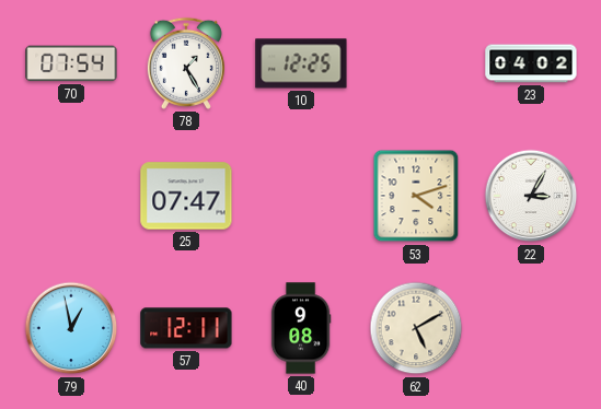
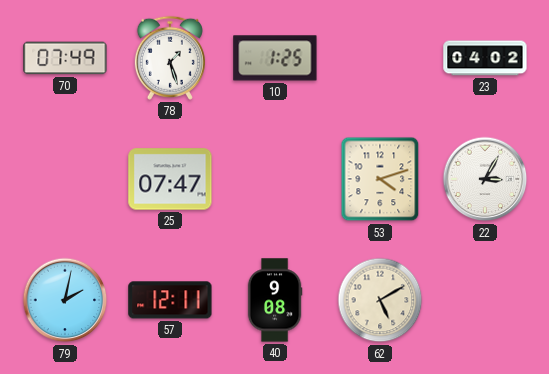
70: 07:54 -> 07:49 (65, 58)
78: 1:25 -> 1:27 (170, 58)
10: 12:25 -> 1:25 (275, 58)
79: 12:58 -> 2:02 (65, 300)
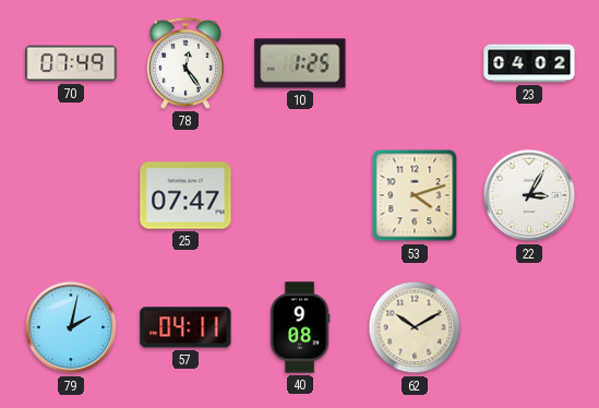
78: 1:27 -> 12:24 (185, 63)
57: 12:11 -> 04:11 (185, 327)
62: 5:10 -> 10:10 (415, 327)
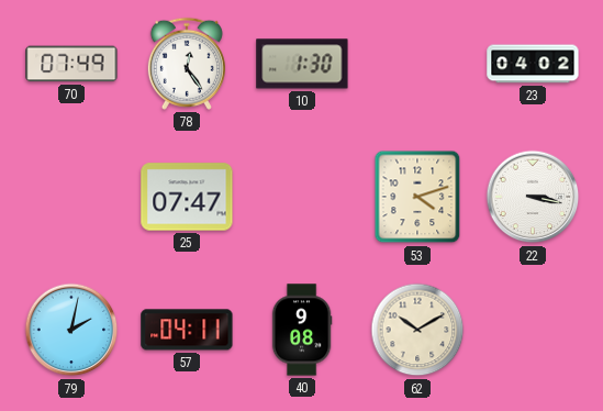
10: 1:25 -> 1:30 (302, 64)
22: 3:05 -> 3:17 (533, 197)
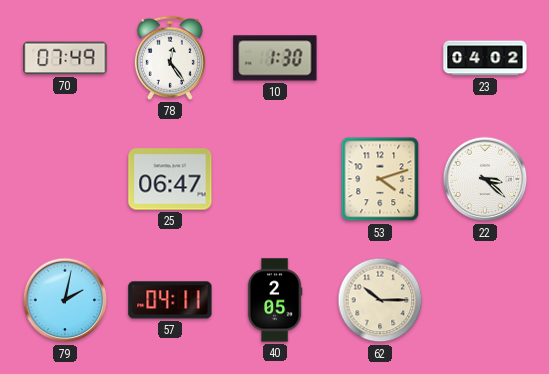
25: 07:47 -> 06:47 (170, 179)
22: 3:17 -> 3:22 (485, 179)
40: 9:08 -> 2:05 (275, 300)
62: 10:10 -> 10:15 (380, 300)
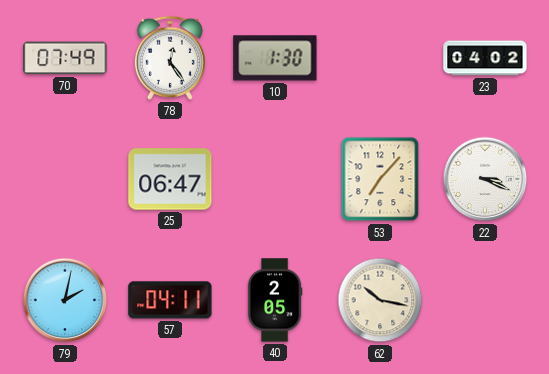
53: 4:12 -> 7:07 (380, 179)
22: 3:22 -> 3:19 (485, 179)
62: 10:15 -> 10:17 (380, 300)
